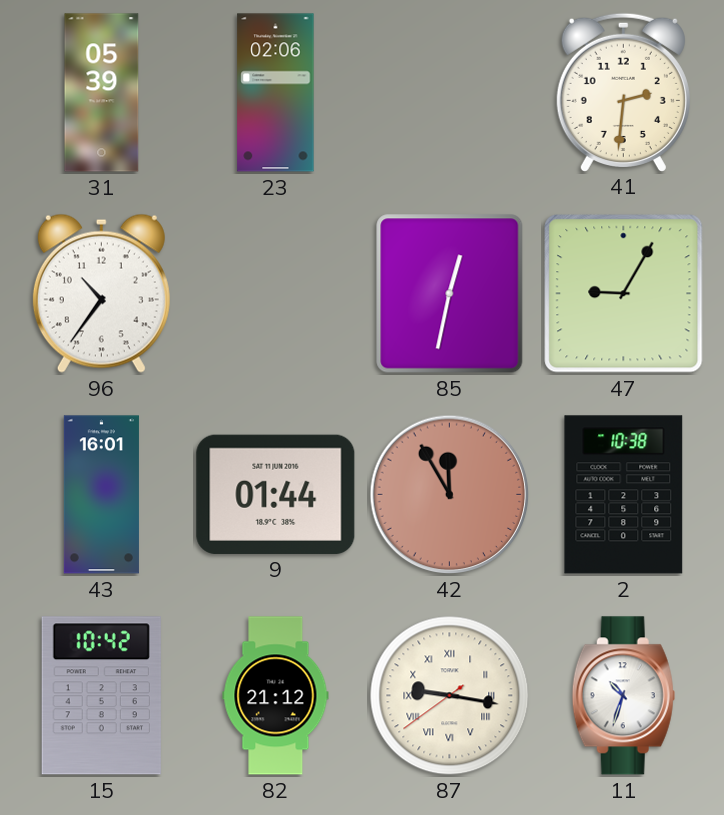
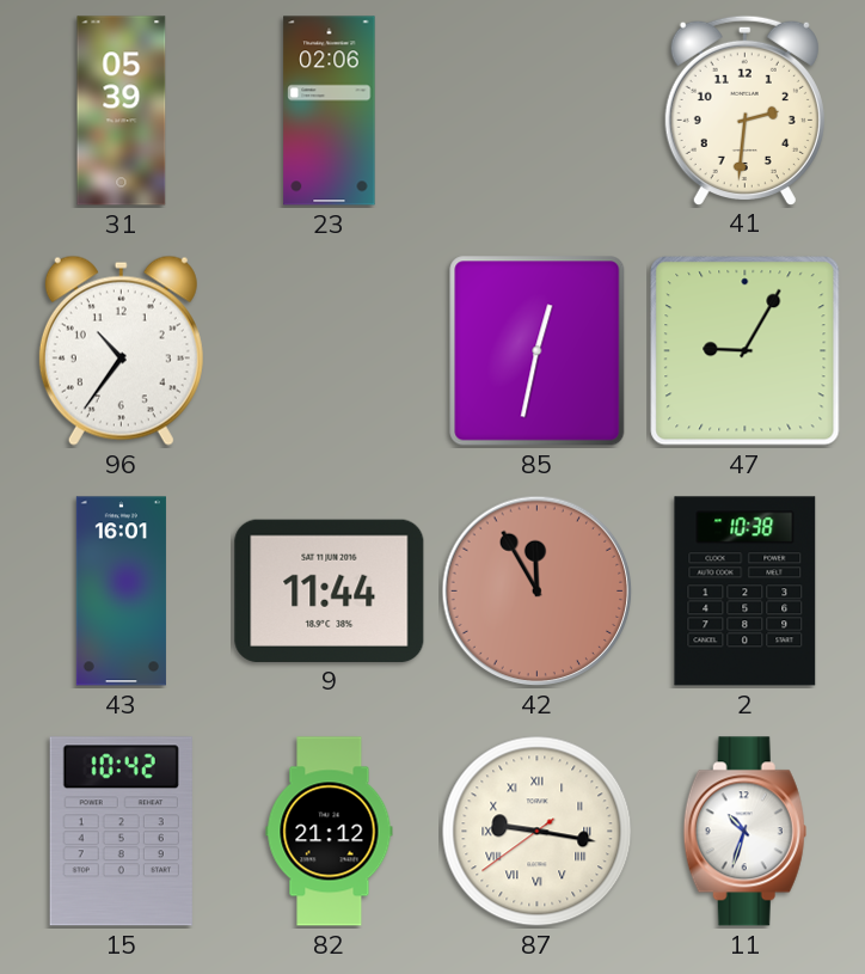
9: 01:44 -> 11:44 (330, 590)
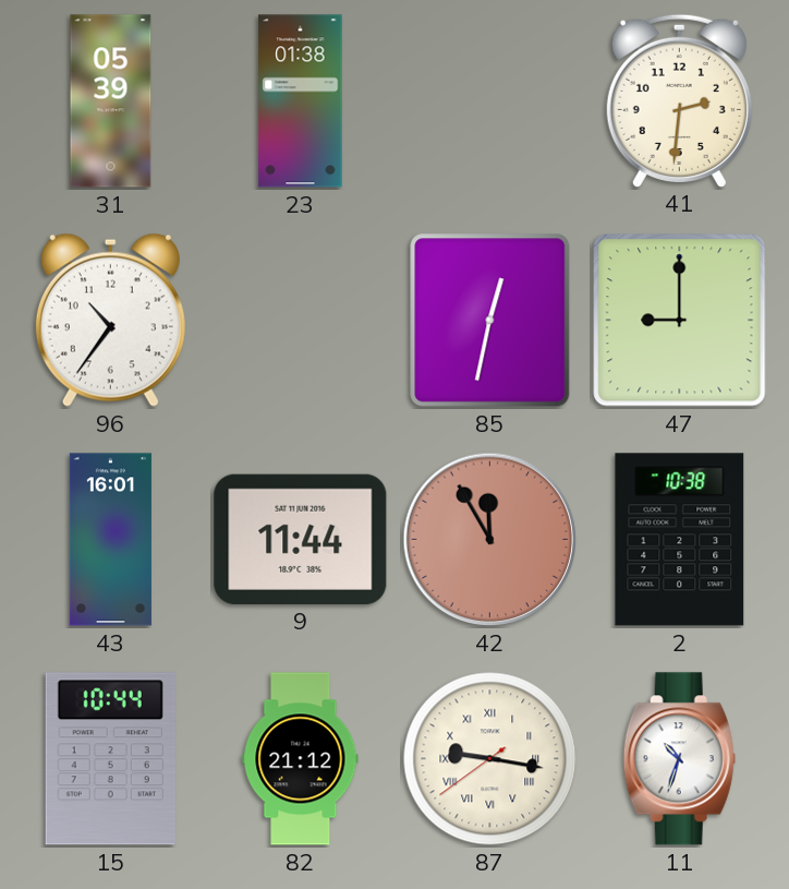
23: 02:06 -> 01:38 (301, 101)
47: 9:05 -> 9:00 (680, 321)
15: 10:42 -> 10:44 (110, 759)
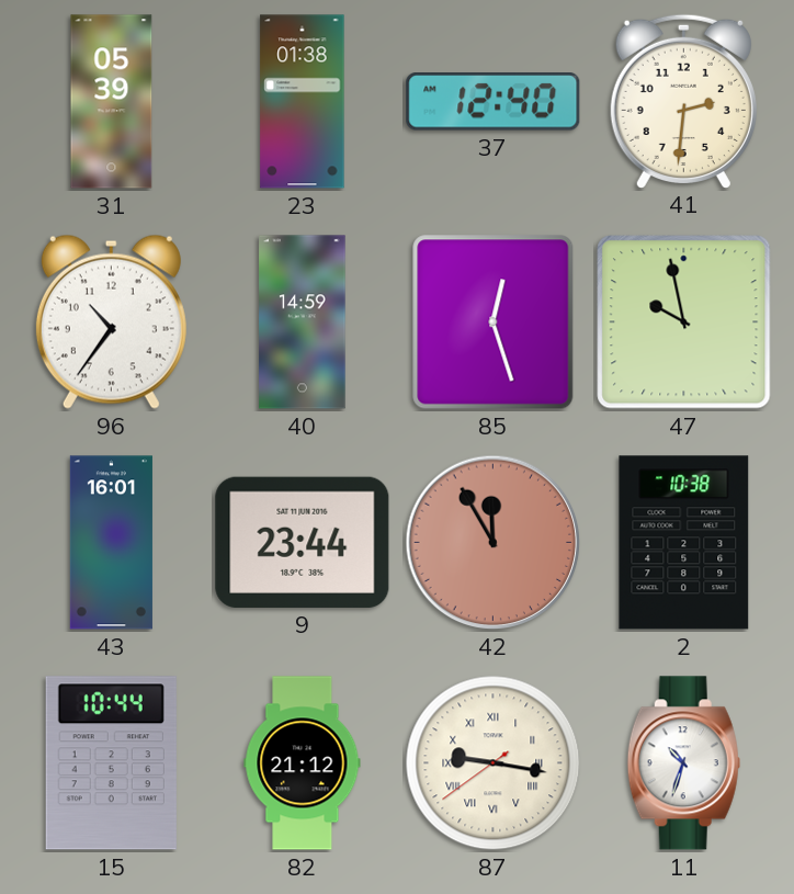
37: none -> 12:40 (494, 102)
40: none -> 14:59 (303, 322)
85: 12:32 -> 12:27 (494, 322)
47: 9:00 -> 9:58 (684, 322)
9: 11:44 -> 23:44 (303, 542)
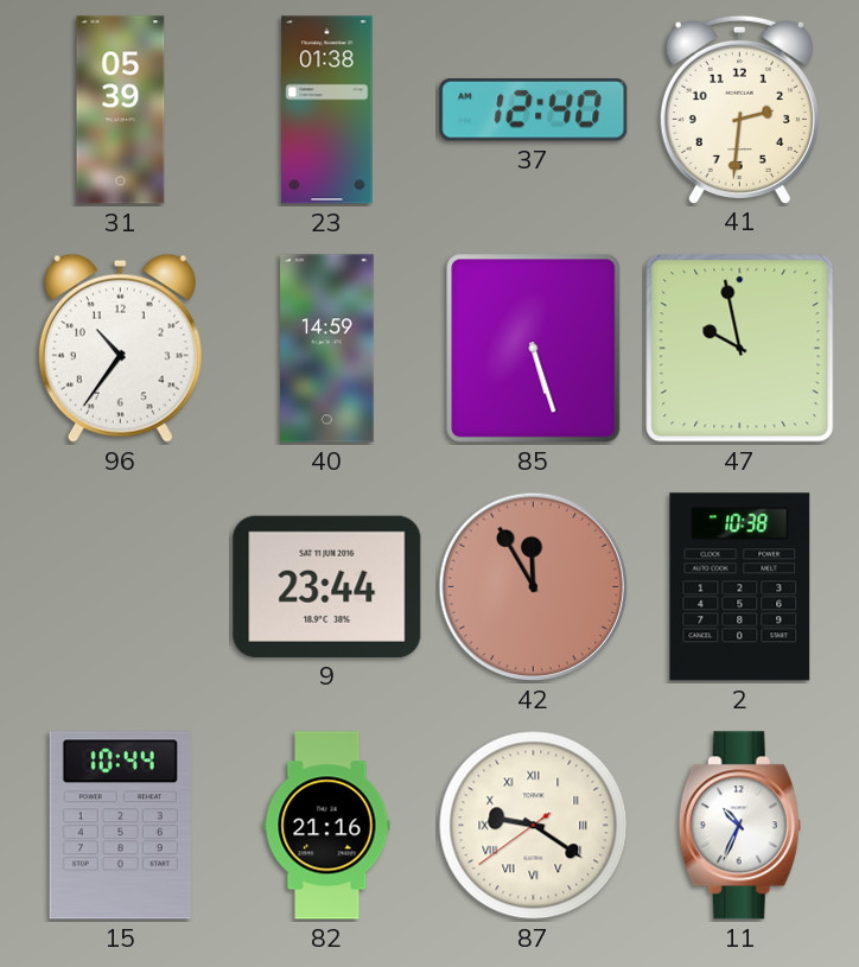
85: 12:27 -> 5:27 (534, 349)
43: 16:01 -> none (111, 543)
82: 21:12 -> 21:16 (327, 826)
87: 9:16 -> 9:20 (534, 826)
11: 10:33 -> 10:34 (739, 826)
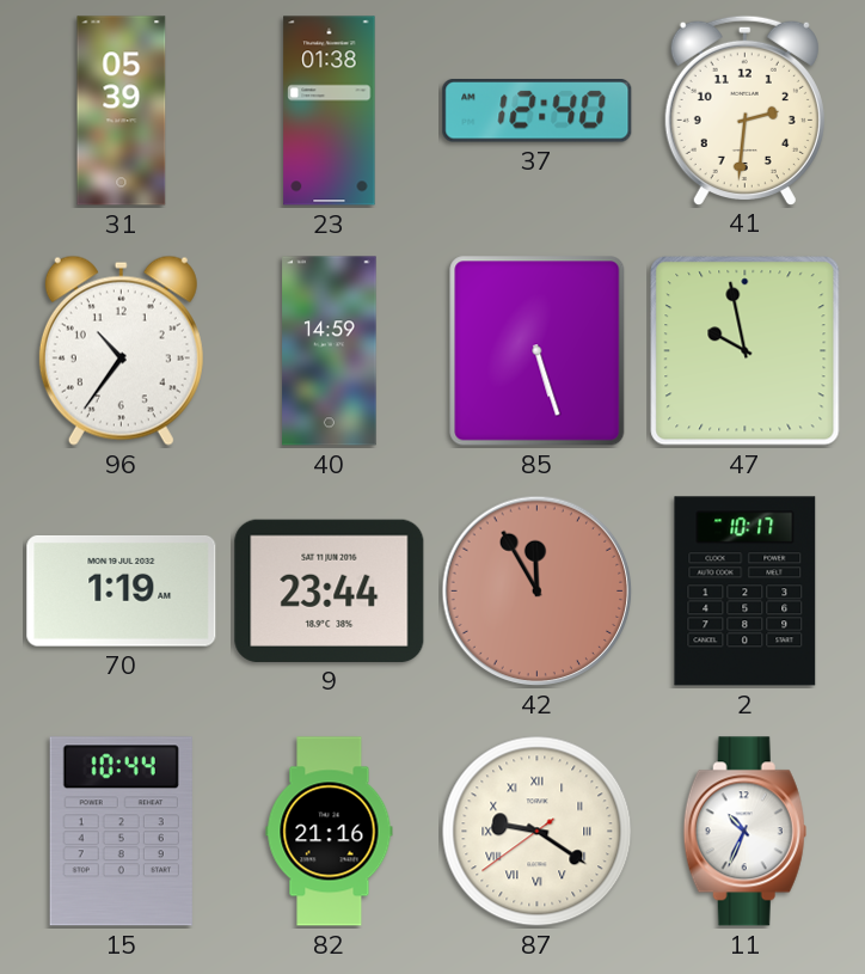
70: none -> 1:19 (122, 590)
2: 10:38 -> 10:17 (746, 592)
